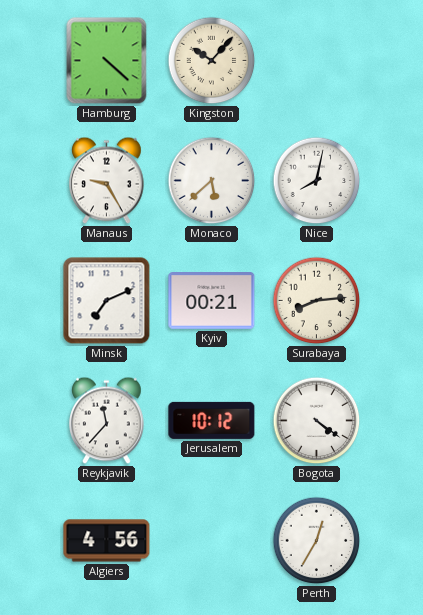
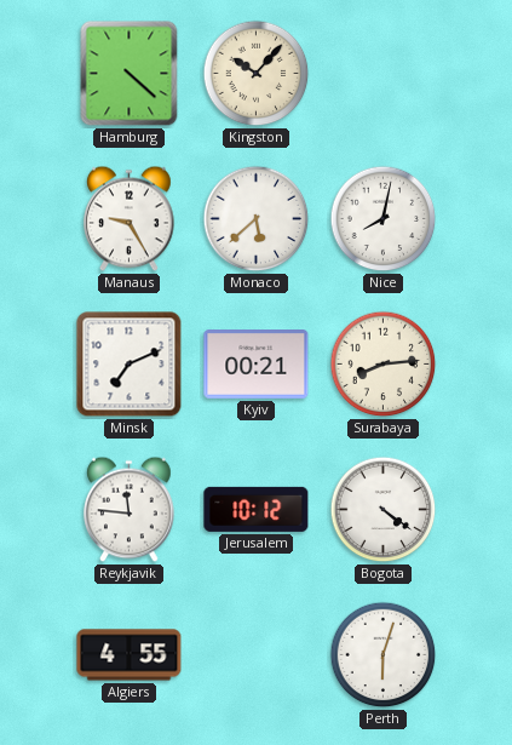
Reykjavik: 11:37 -> 11:46 (130, 510)
Algiers: 4:56 -> 4:55 (130, 655)
Perth: 12:35 -> 6:03 (384, 655)
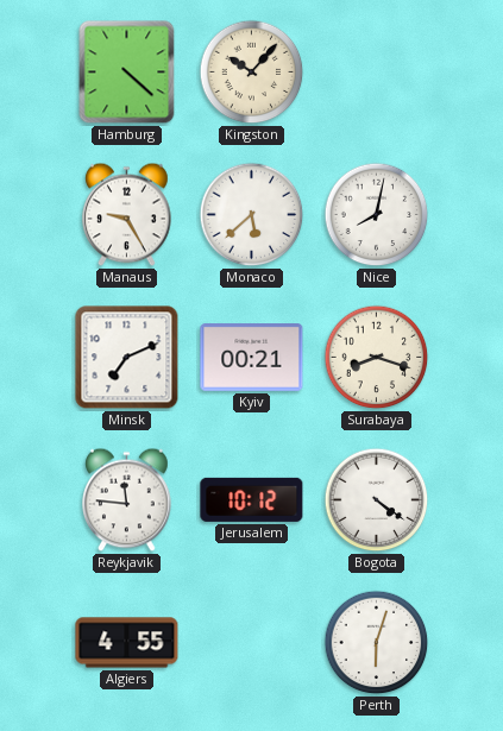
Surabaya: 8:14 -> 8:18 (377, 358)
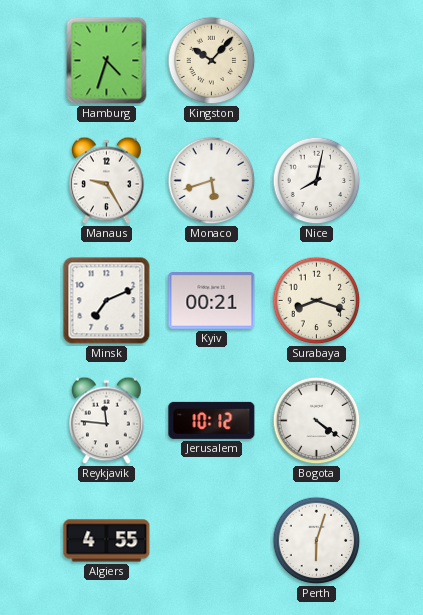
Hamburg: 4:22 -> 4:33 (107, 61)
Monaco: 5:38 -> 5:42 (212, 181)
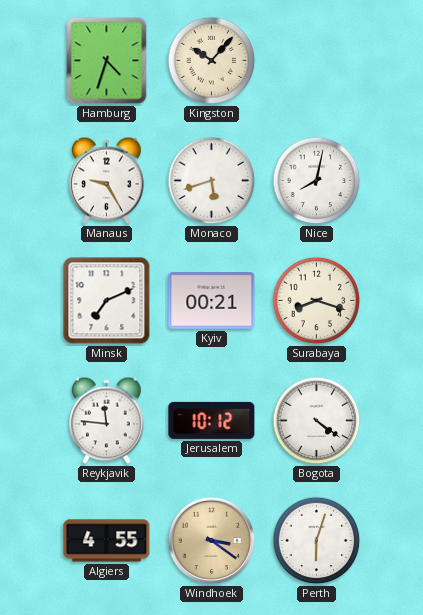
Windhoek: none -> 3:21 (212, 541)
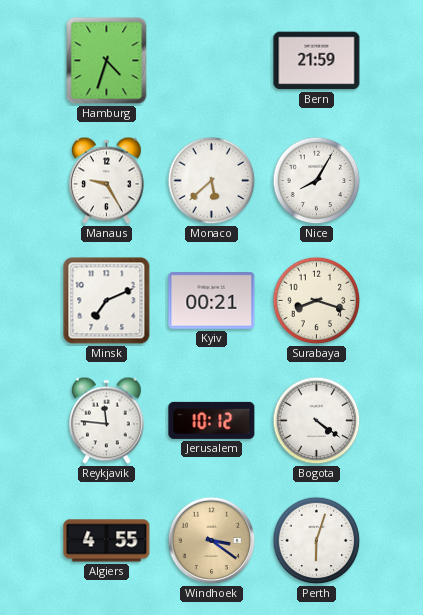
Kingston: 10:07 -> none (212, 61)
Bern: none -> 21:59 (317, 61)
Monaco: 5:42 -> 5:38 (212, 181)
Nice: 8:02 -> 8:05 (317, 181)
